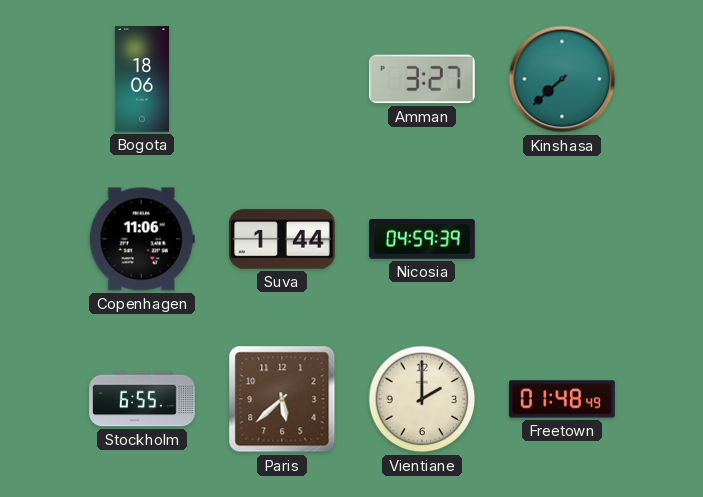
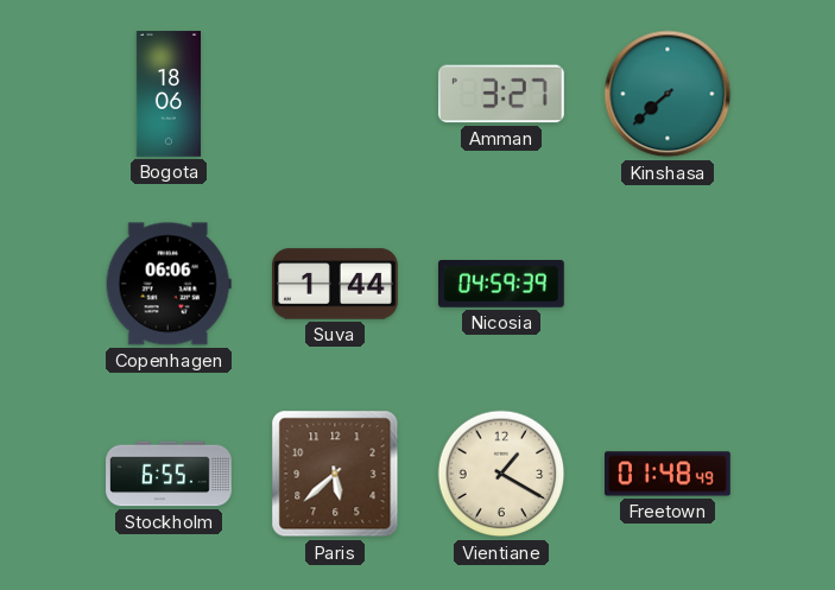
Copenhagen: 11:06 -> 06:06 (169, 284)
Vientiane: 2:00 -> 1:20 (501, 474)
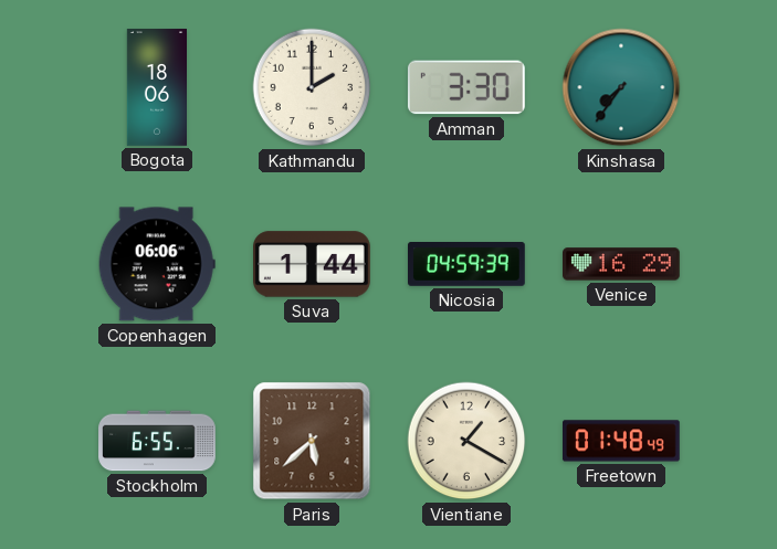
Kathmandu: none -> 2:00 (312, 87)
Amman: 3:27 -> 3:30 (466, 87)
Kinshasa: 7:38 -> 7:36 (621, 87)
Venice: none -> 16:29 (622, 264)
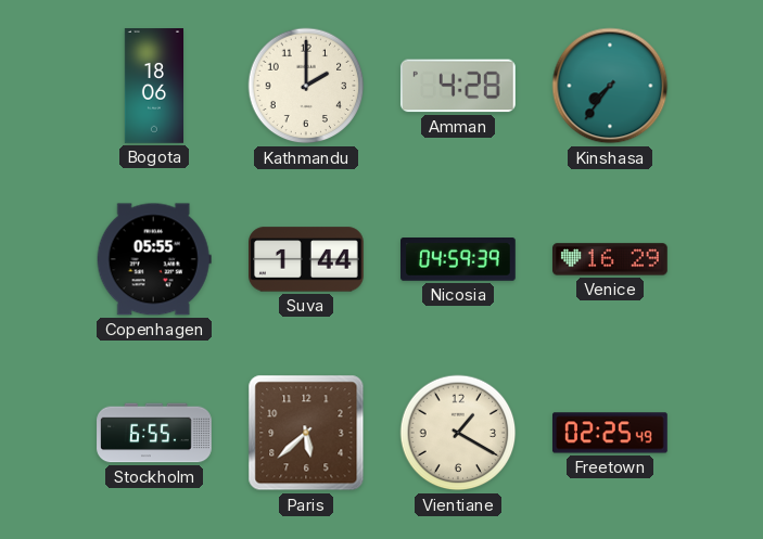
Amman: 3:30 -> 4:28 (458, 86)
Copenhagen: 06:06 -> 05:55 (154, 259)
Freetown: 01:48 -> 02:25 (611, 433)
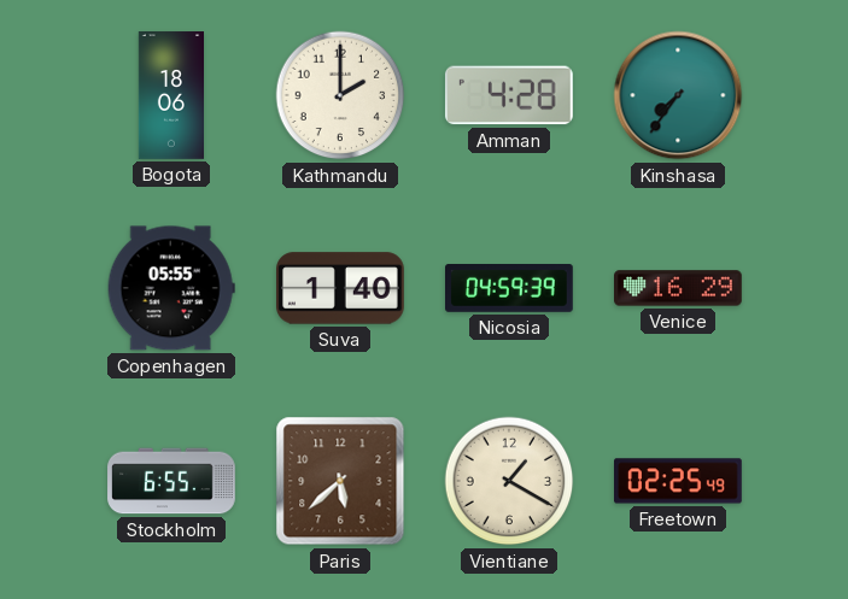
Suva: 1:44 -> 1:40 (341, 288)
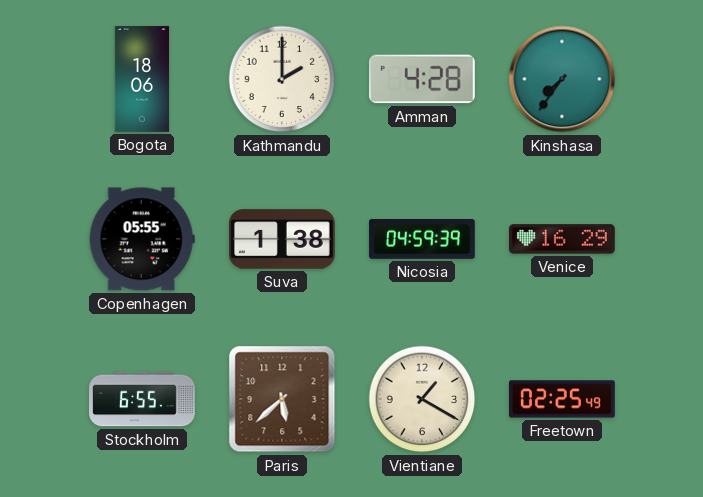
Suva: 1:40 -> 1:38 (283, 239)
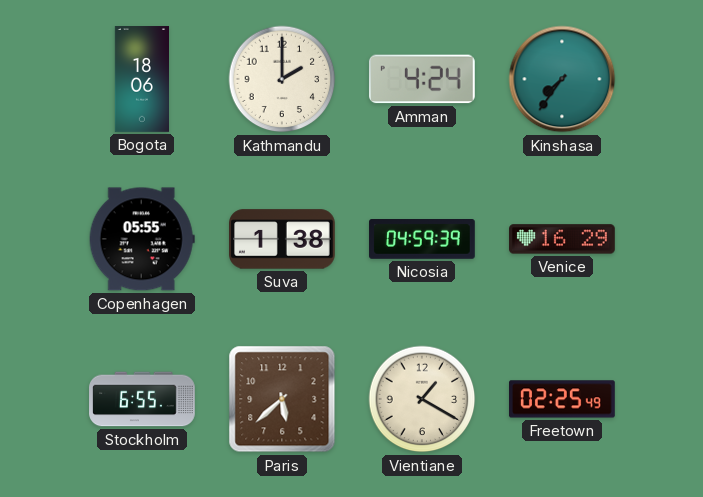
Amman: 4:28 -> 4:24 (422, 79)
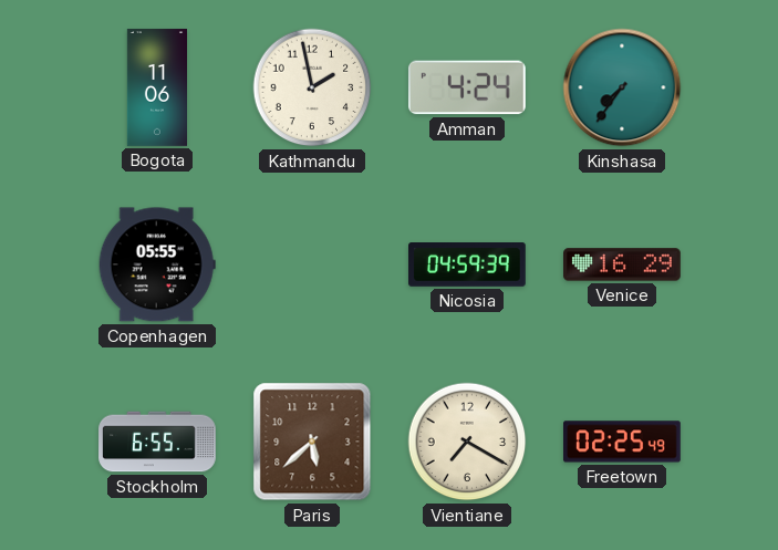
Bogota: 18:06 -> 11:06 (156, 87)
Kathmandu: 2:00 -> 1:58 (312, 87)
Suva: 1:38 -> none (283, 239)
Vientiane: 1:20 -> 7:20 (467, 442)
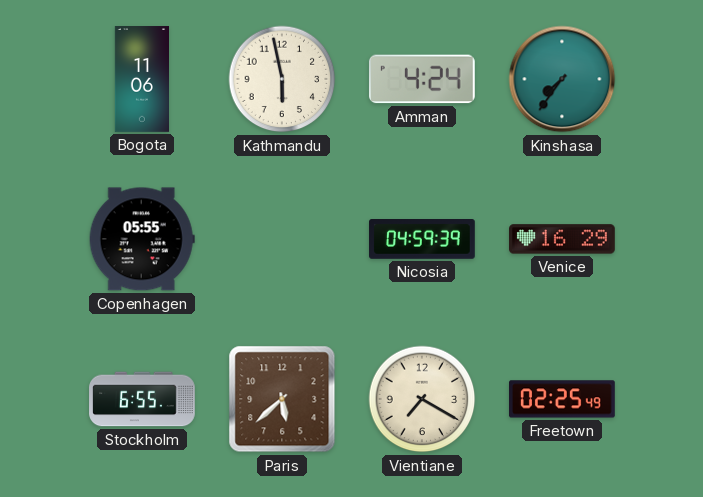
Kathmandu: 1:58 -> 5:58 (282, 79)
